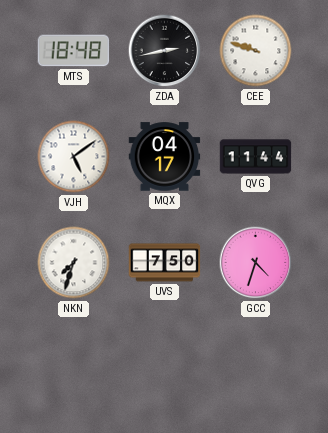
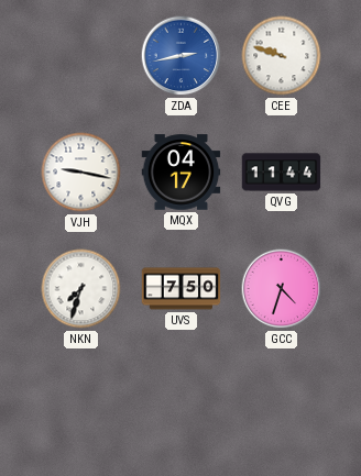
MTS: 18:48 -> none (74, 51)
ZDA dial: black -> blue (182, 56)
VJH: 5:09 -> 9:17 (81, 173)
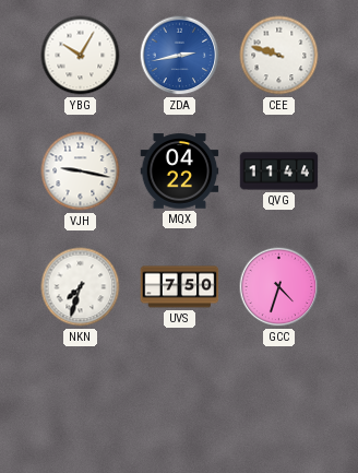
YBG: none -> 10:05 (81, 56)
MQX: 04:17 -> 04:22 (180, 172)
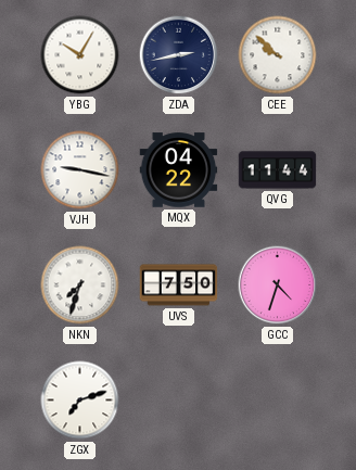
ZDA dial: blue -> navy (179, 55)
CEE: 9:48 -> 9:52 (278, 55)
ZGX: none -> 7:12 (80, 401)
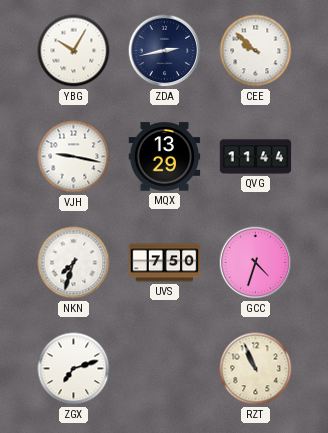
MQX: 04:22 -> 13:29 (165, 157)
RZT: none -> 10:56 (256, 369)
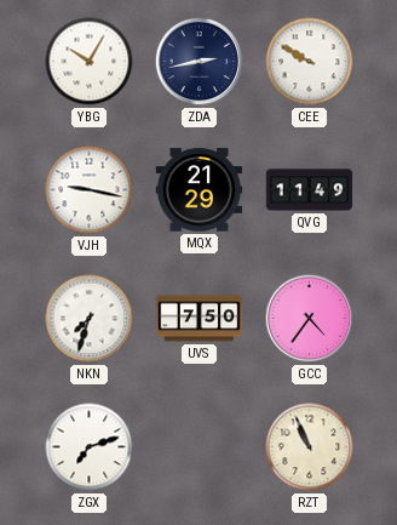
CEE: 9:52 -> 9:50 (310, 62)
MQX: 13:29 -> 21:29 (200, 190)
QVG: 11:44 -> 11:49 (310, 190)
GCC: 4:33 -> 4:36 (310, 319)
